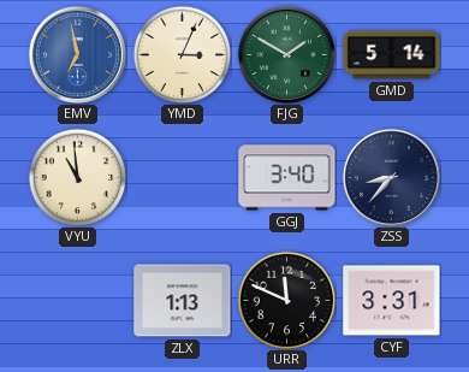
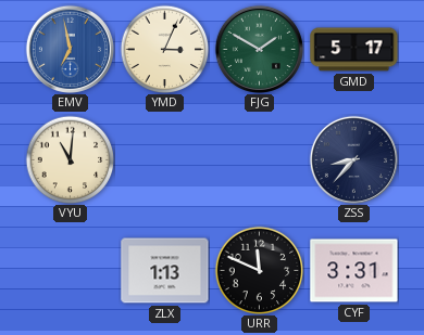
GMD: 5:14 -> 5:17 (354, 50)
VYU: 10:59 -> 11:01 (70, 159)
GGJ: 3:40 -> none (287, 178)
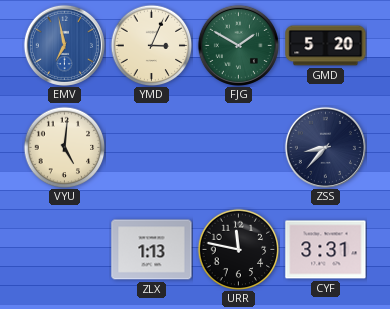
GMD: 5:17 -> 5:20 (326, 46)
VYU: 11:01 -> 5:01 (64, 147)
URR: 11:49 -> 11:47 (238, 249)
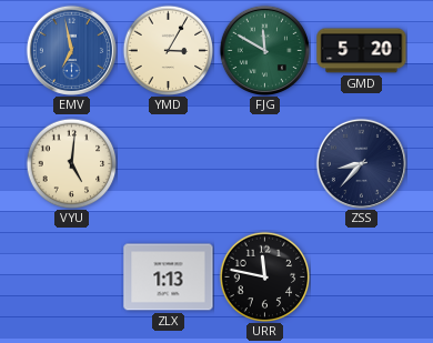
YMD: 3:04 -> 3:05 (168, 50)
FJG: 1:50 -> 11:50 (264, 50)
CYF: 3:31 -> none (326, 250)
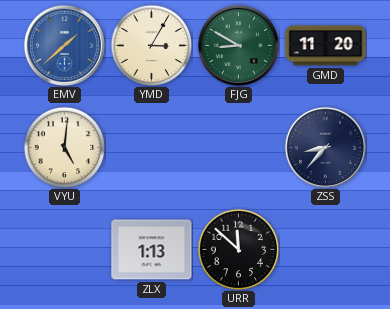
EMV: 6:58 -> 1:38 (64, 45)
FJG: 11:50 -> 8:50 (238, 45)
GMD: 5:20 -> 11:20 (326, 46)
URR: 11:47 -> 11:52 (238, 249)
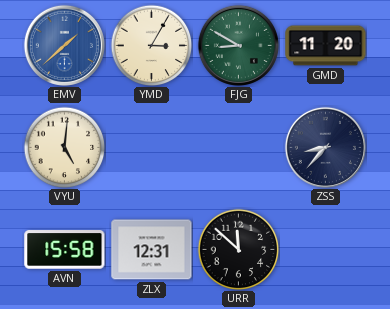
AVN: none -> 15:58 (65, 250)
ZLX: 1:13 -> 12:31 (152, 250)
